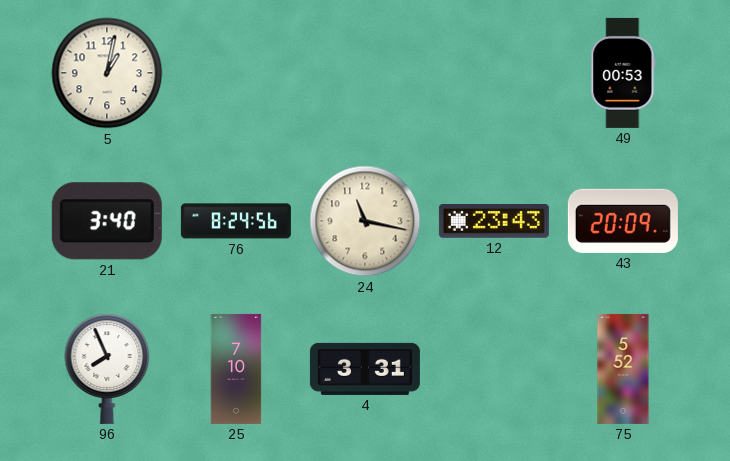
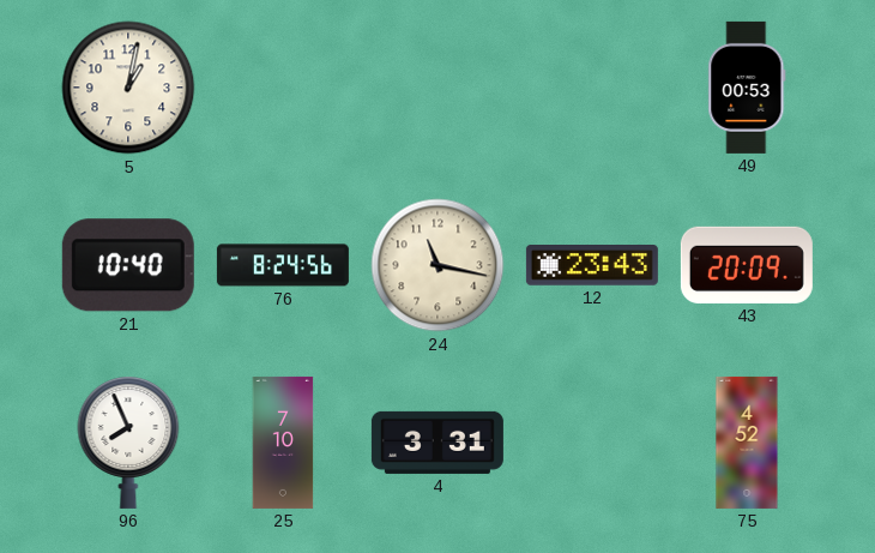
21: 3:40 -> 10:40 (128, 265)
75: 5:52 -> 4:52 (747, 443)
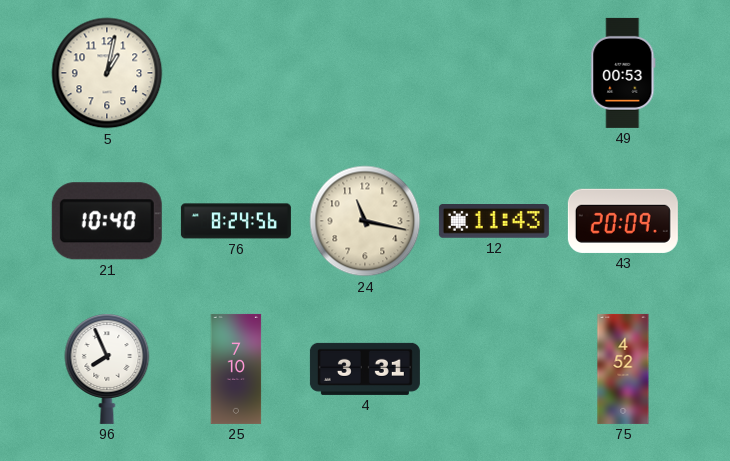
12: 23:43 -> 11:43 (494, 222)
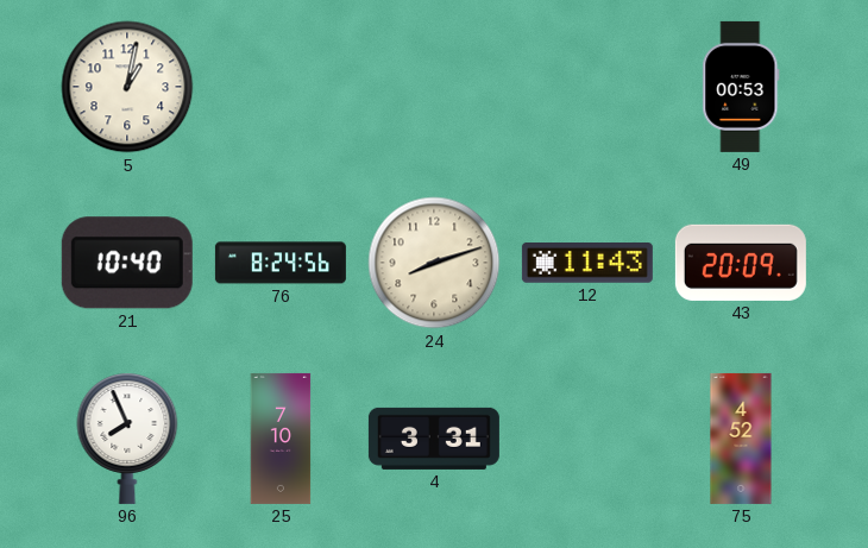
24: 11:17 -> 8:12 (434, 263)
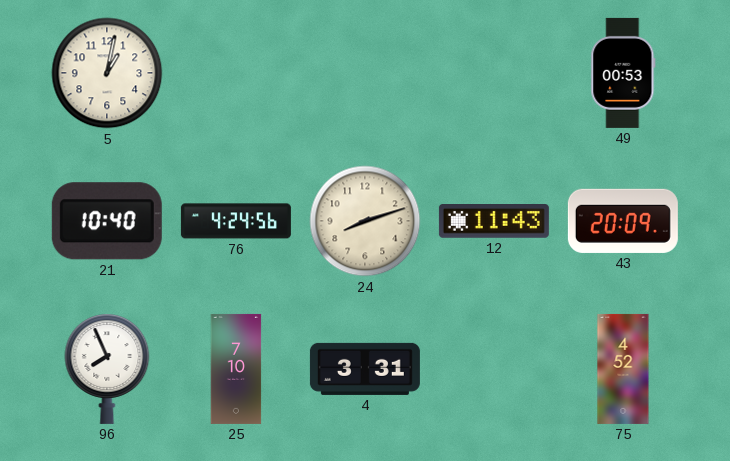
76: 8:24 -> 4:24 (236, 221)
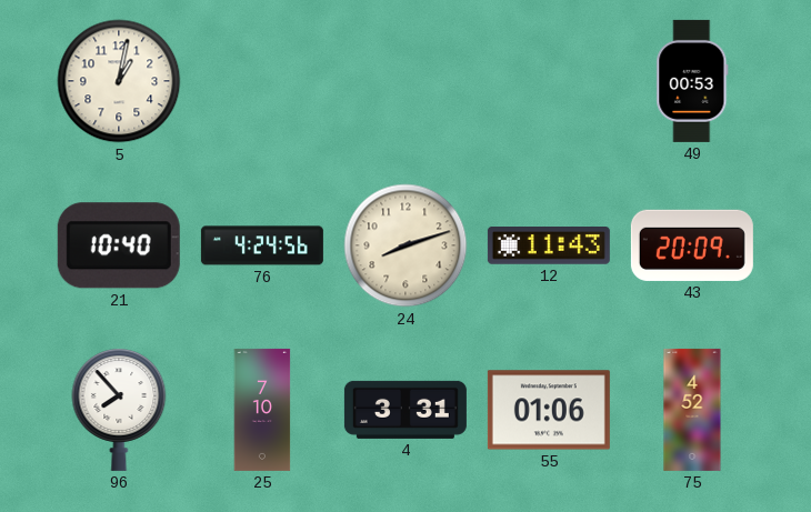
96: 7:56 -> 7:53 (119, 410)
55: none -> 01:06 (549, 410)
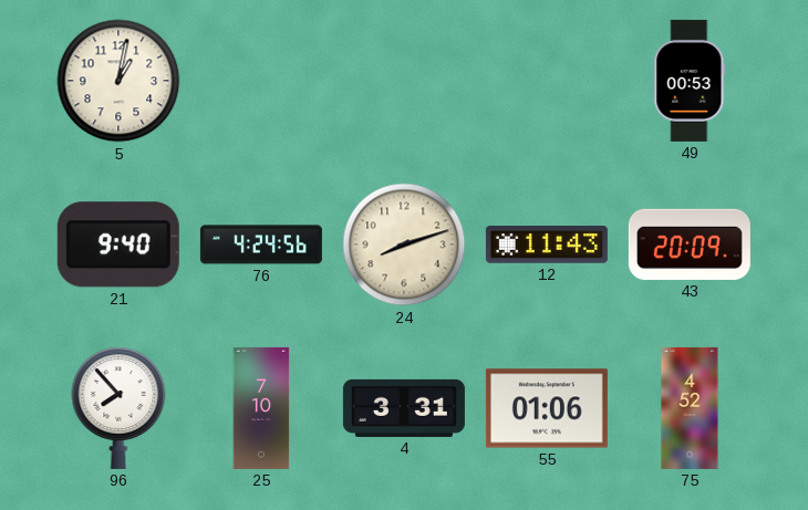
21: 10:40 -> 9:40 (118, 244)
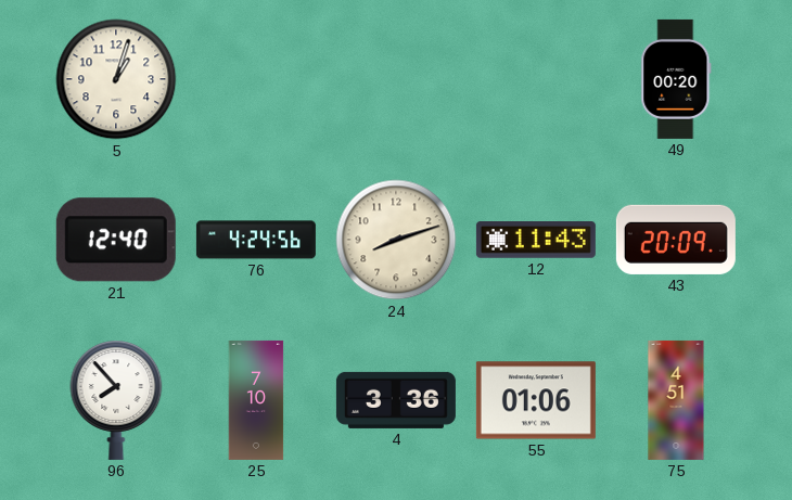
5: 1:02 -> 1:03 (116, 79)
49: 00:53 -> 00:20 (676, 79)
21: 9:40 -> 12:40 (116, 240)
4: 3:31 -> 3:36 (396, 400)
75: 4:52 -> 4:51 (676, 400)
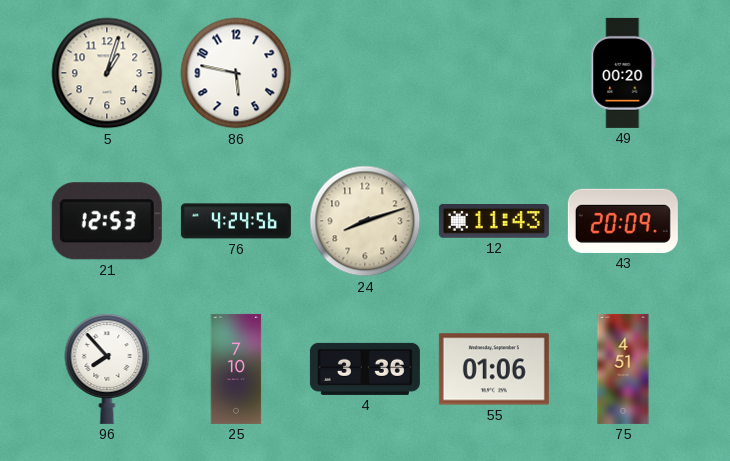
86: none -> 5:47 (236, 73)
21: 12:40 -> 12:53 (107, 221)
